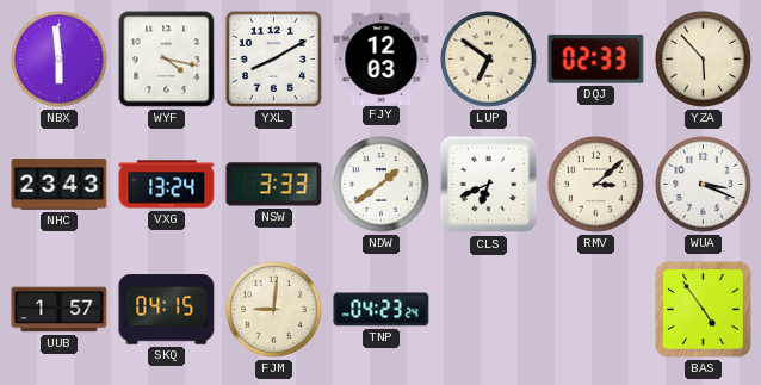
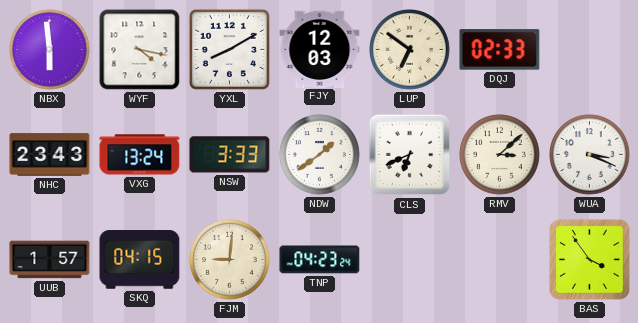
YZA: 5:53 -> none (704, 60)
BAS: 4:54 -> 3:54 (589, 259)
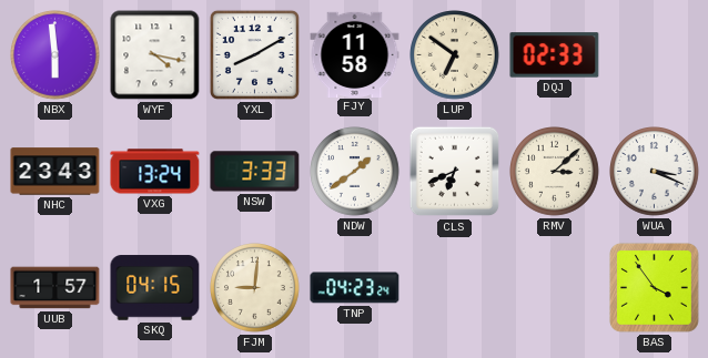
FJY: 12:03 -> 11:58 (355, 54)
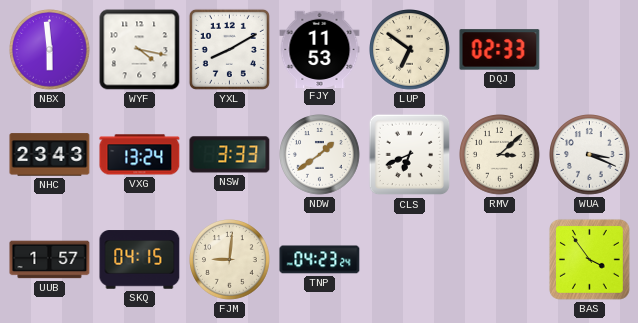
FJY: 11:58 -> 11:53 (320, 49)
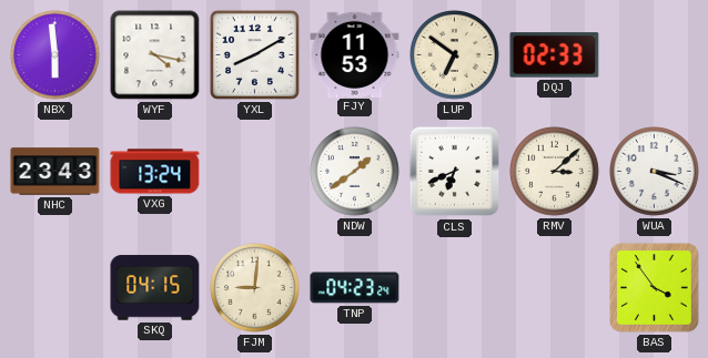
NSW: 3:33 -> none (230, 155)
UUB: 1:57 -> none (50, 260)
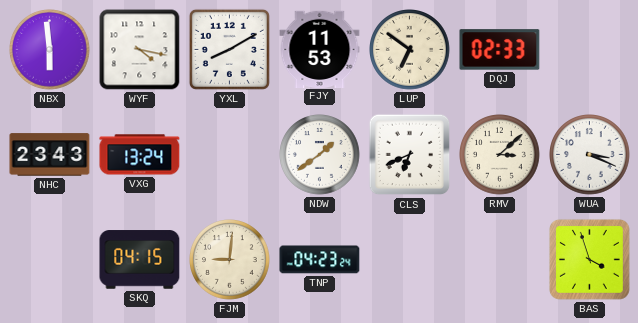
BAS: 3:54 -> 3:57 (589, 259)
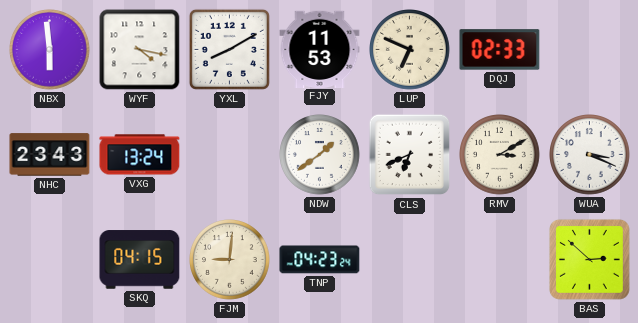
LUP: 6:51 -> 6:49 (410, 50)
RMV: 3:08 -> 3:10 (500, 155)
BAS: 3:57 -> 2:52 (589, 259)
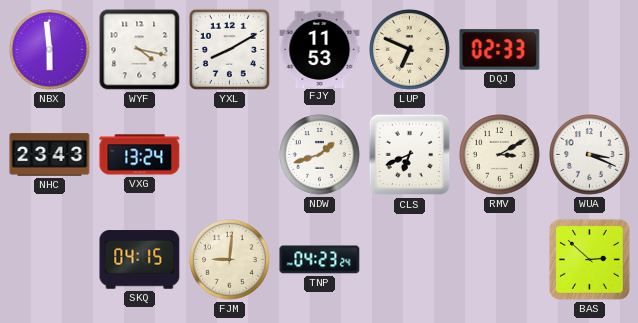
NDW: 1:39 -> 1:42 (320, 155)
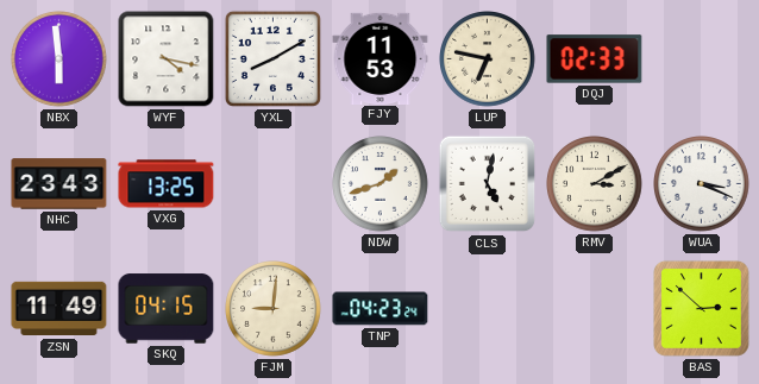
LUP: 6:49 -> 6:47 (488, 59)
VXG: 13:24 -> 13:25 (167, 184)
CLS: 6:41 -> 5:02 (488, 184)
ZSN: none -> 11:49 (59, 309)
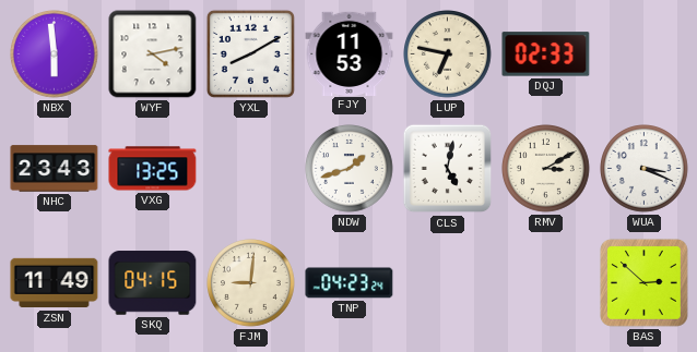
WYF: 4:17 -> 4:13 (153, 54)
